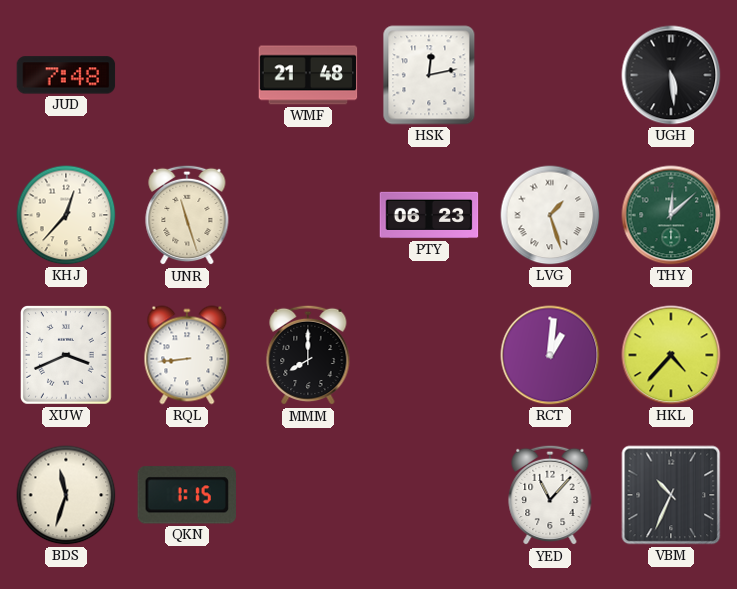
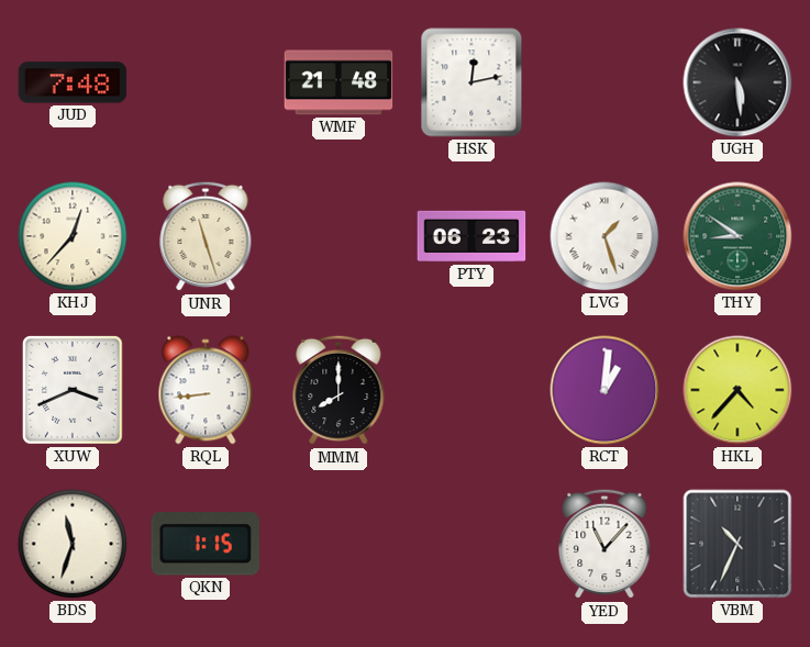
THY: 12:08 -> 8:51 (737, 236)
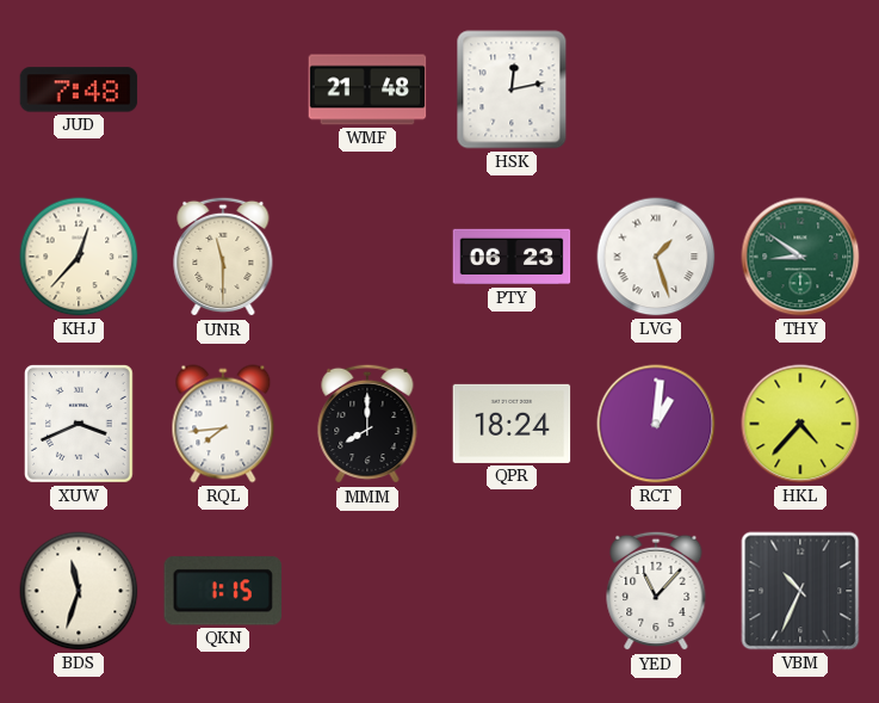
UGH: 5:29 -> none (737, 82)
UNR: 11:27 -> 11:30 (223, 257)
RQL: 8:44 -> 7:44 (223, 424)
QPR: none -> 18:24 (512, 424)
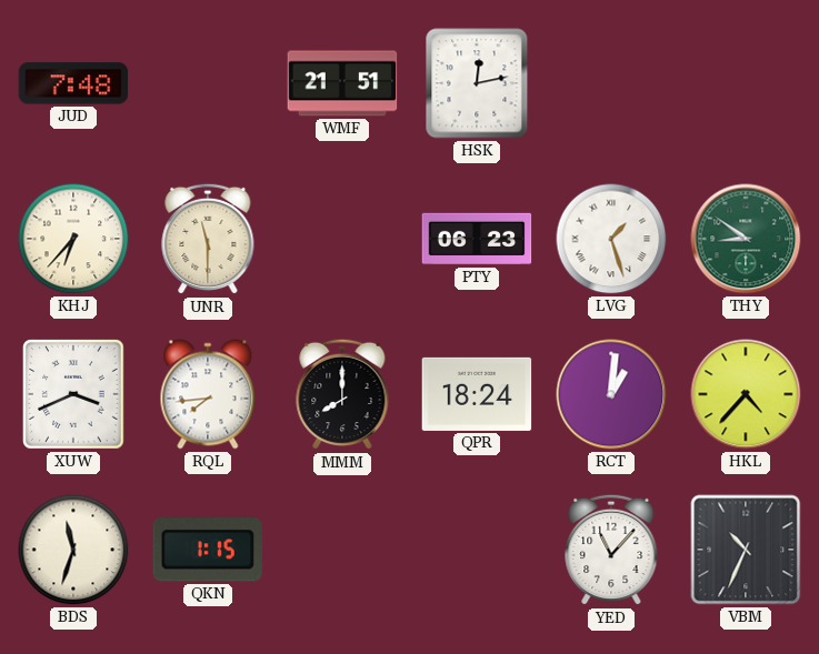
WMF: 21:48 -> 21:51 (342, 83)
KHJ: 12:37 -> 6:37 (73, 239)
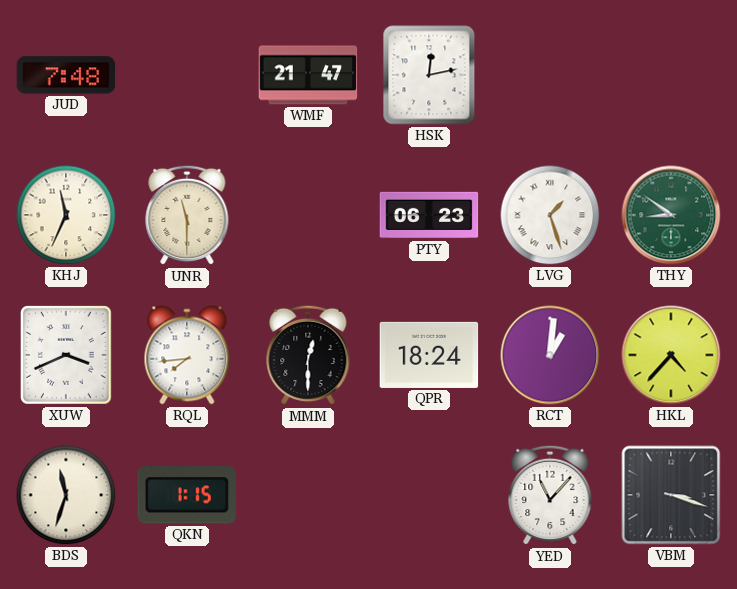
WMF: 21:51 -> 21:47 (308, 75)
KHJ: 6:37 -> 11:34 (66, 215)
MMM: 8:00 -> 12:30 (308, 355)
VBM: 10:34 -> 3:18 (671, 495)
